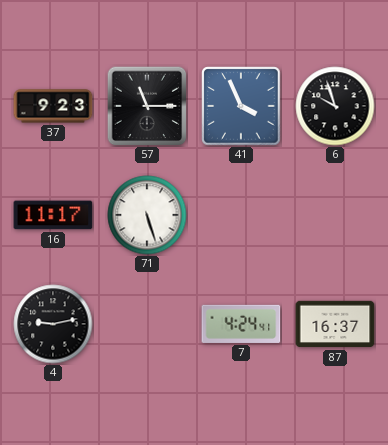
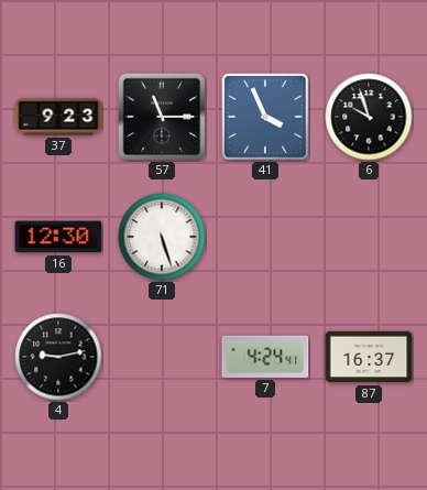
16: 11:17 -> 12:30 (58, 237)
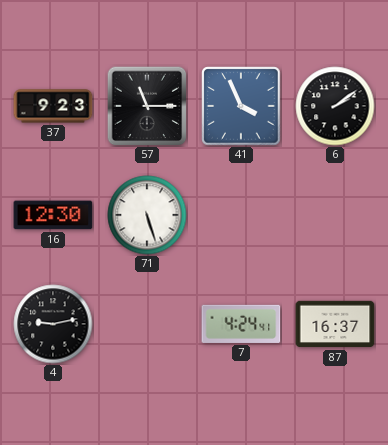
6: 9:57 -> 2:09 (335, 106)
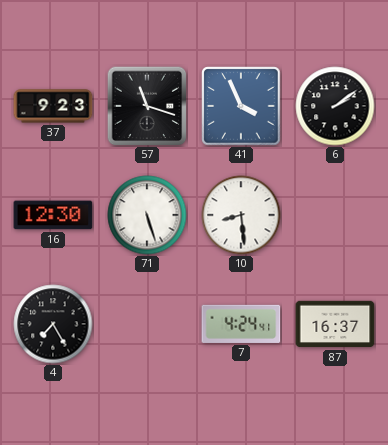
57: 11:15 -> 11:18 (147, 106)
10: none -> 8:29 (241, 215)
4: 9:13 -> 7:25 (53, 324)
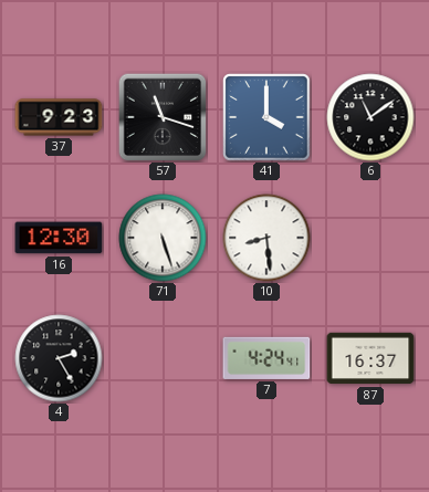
41: 3:56 -> 4:00 (266, 117)
6: 2:09 -> 11:09 (370, 117)
4: 7:25 -> 2:25 (59, 358)
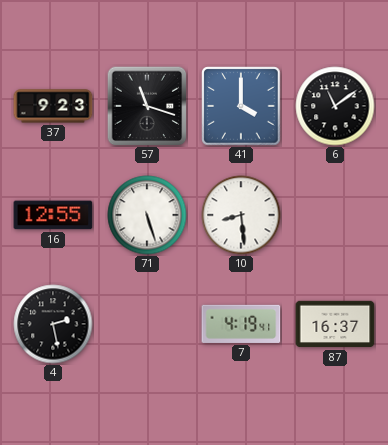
16: 12:30 -> 12:55 (53, 215)
4: 2:25 -> 2:28 (53, 324)
7: 4:24 -> 4:19 (241, 324)
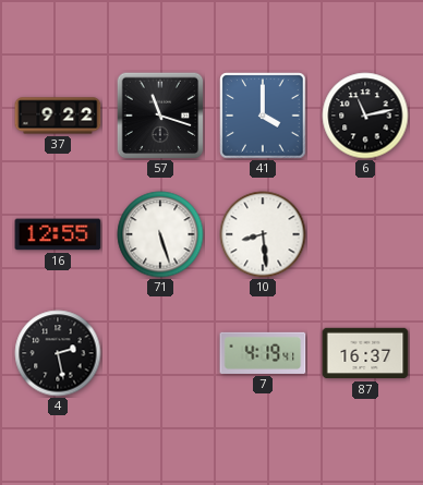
37: 9:23 -> 9:22 (58, 116)
6: 11:09 -> 11:13 (365, 116)
